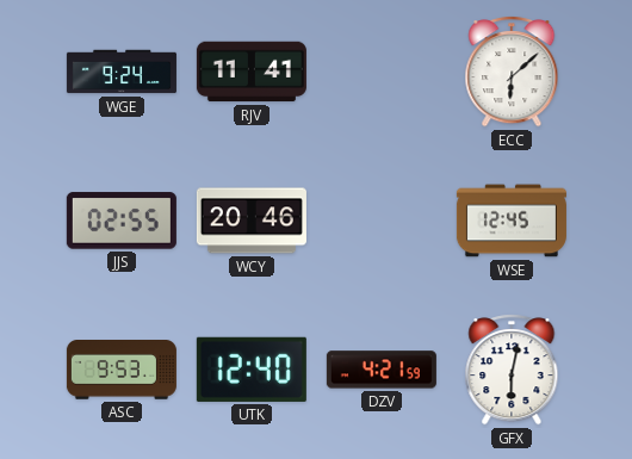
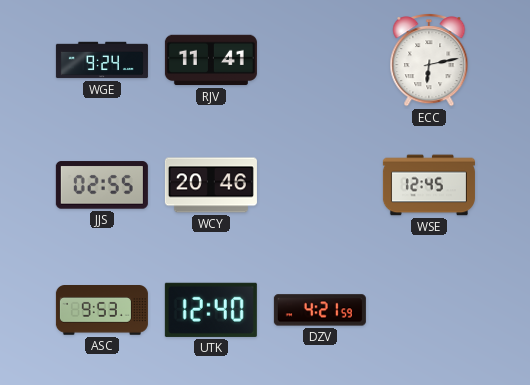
ECC: 6:08 -> 6:13 (429, 60)
GFX: 6:02 -> none (512, 370)
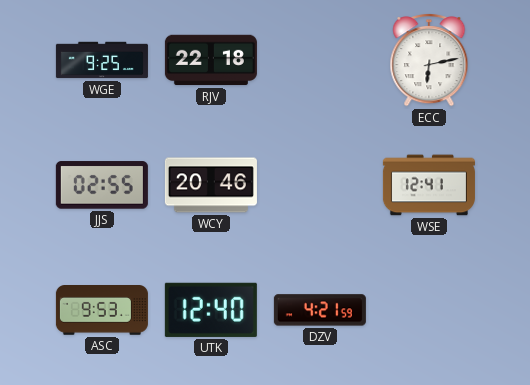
WGE: 9:24 -> 9:25 (102, 60)
RJV: 11:41 -> 22:18 (211, 60)
WSE: 12:45 -> 12:41 (429, 185)
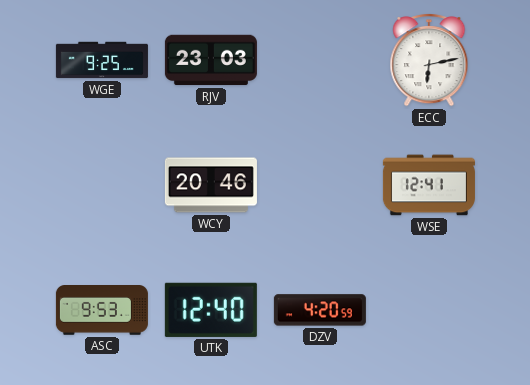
RJV: 22:18 -> 23:03 (211, 60)
JJS: 02:55 -> none (102, 185)
DZV: 4:21 -> 4:20 (320, 310)
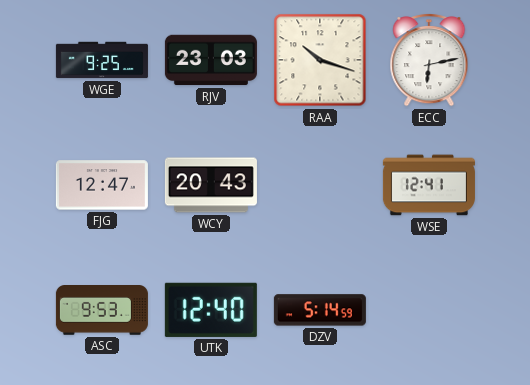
RAA: none -> 10:18 (320, 60)
FJG: none -> 12:47 (102, 185)
WCY: 20:46 -> 20:43 (211, 185)
DZV: 4:20 -> 5:14 (320, 310)
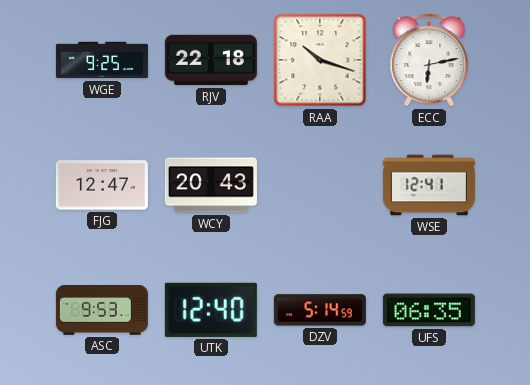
RJV: 23:03 -> 22:18 (211, 60)
UFS: none -> 06:35 (429, 310)
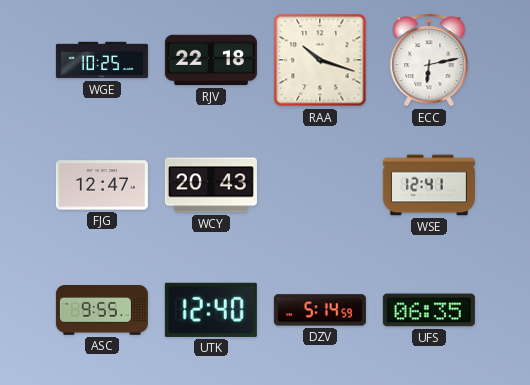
WGE: 9:25 -> 10:25 (102, 60)
ASC: 9:53 -> 9:55 (102, 310)
